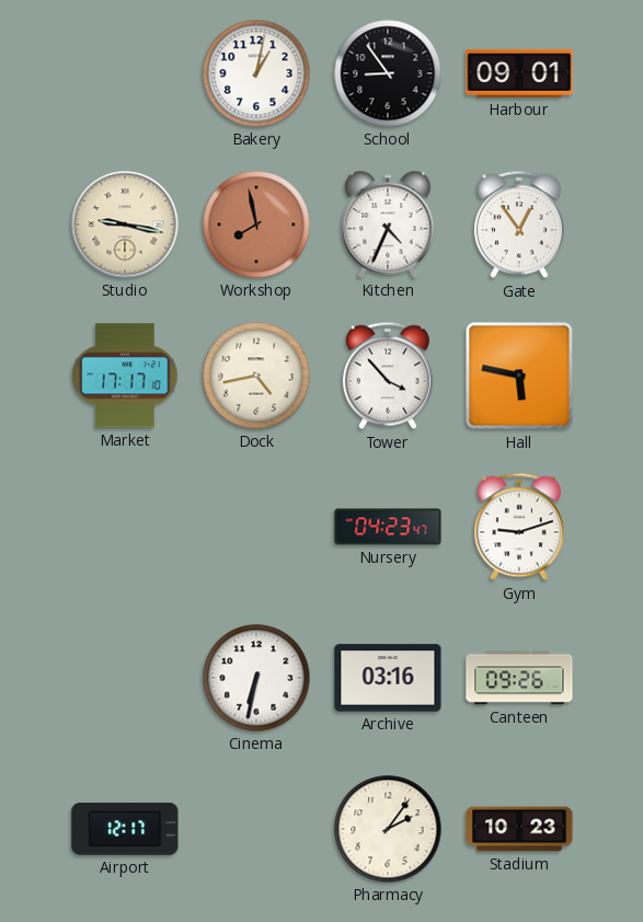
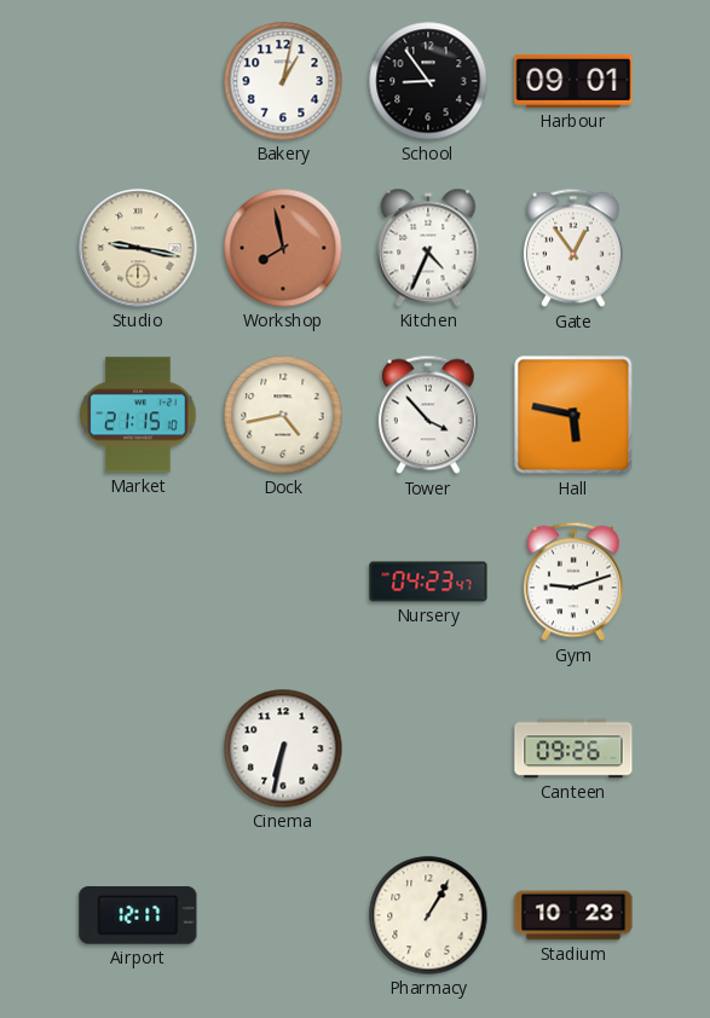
Market: 17:17 -> 21:15 (138, 415)
Archive: 03:16 -> none (388, 678)
Pharmacy: 2:06 -> 1:05 (428, 915)
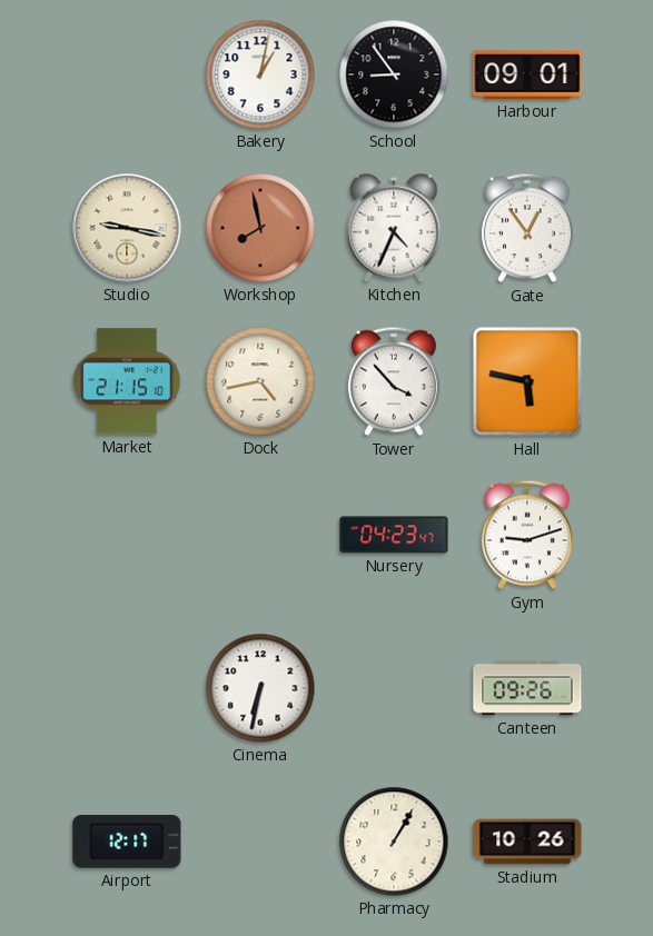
Stadium: 10:23 -> 10:26 (527, 842)
